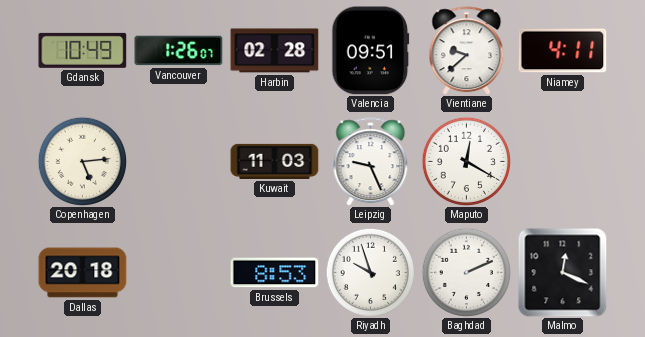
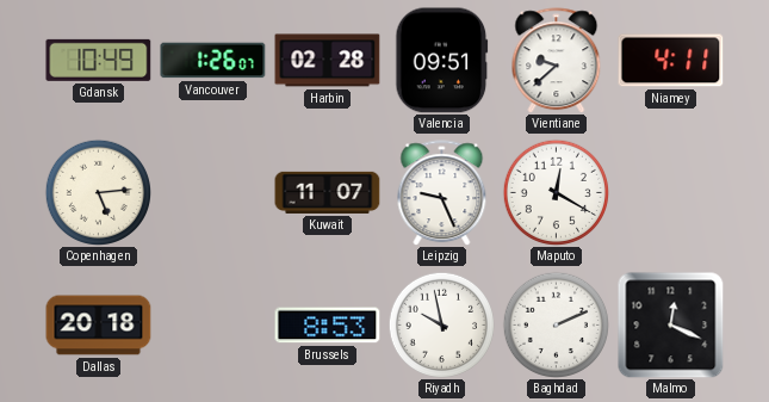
Kuwait: 11:03 -> 11:07 (328, 192)
Riyadh: 9:57 -> 9:58 (441, 324)
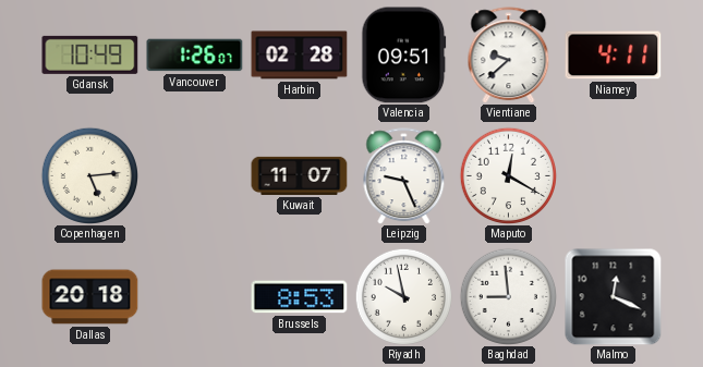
Baghdad: 2:11 -> 8:59 (508, 296)
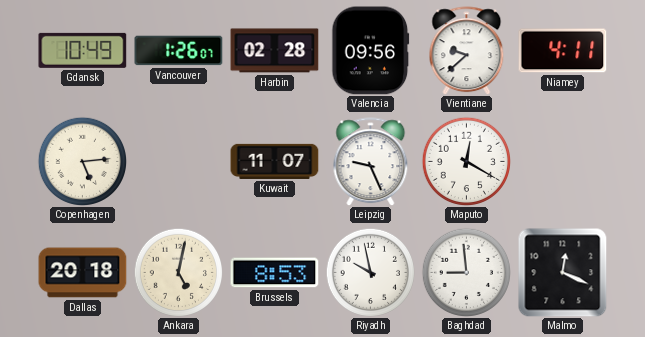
Valencia: 09:51 -> 09:56 (371, 51)
Ankara: none -> 5:02 (178, 272)
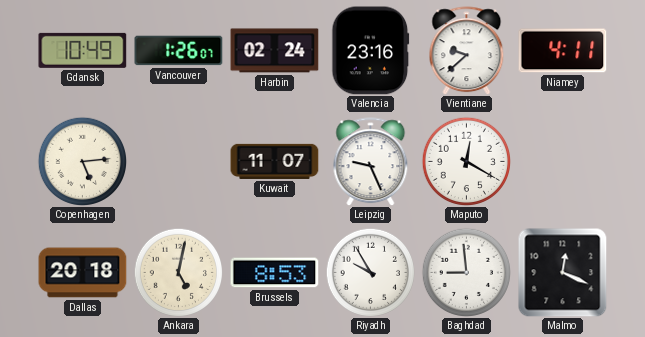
Harbin: 02:28 -> 02:24 (275, 51)
Valencia: 09:56 -> 23:16 (371, 51)
Riyadh: 9:58 -> 9:55 (370, 272)
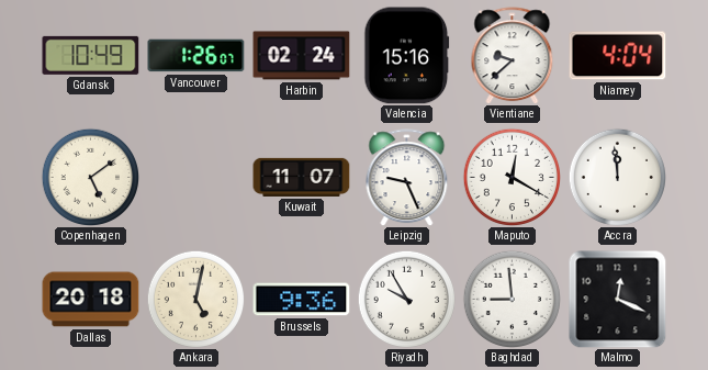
Valencia: 23:16 -> 15:16 (407, 56)
Niamey: 4:11 -> 4:04 (618, 56)
Copenhagen: 5:14 -> 5:09 (90, 177)
Accra: none -> 11:59 (617, 177)
Brussels: 8:53 -> 9:36 (302, 300)
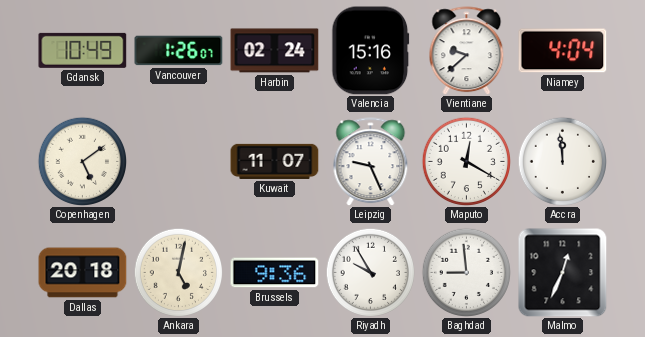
Malmo: 12:19 -> 12:34 (563, 273)
